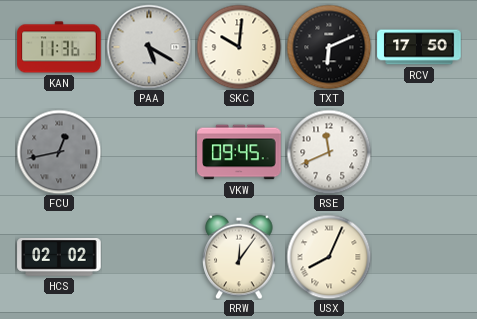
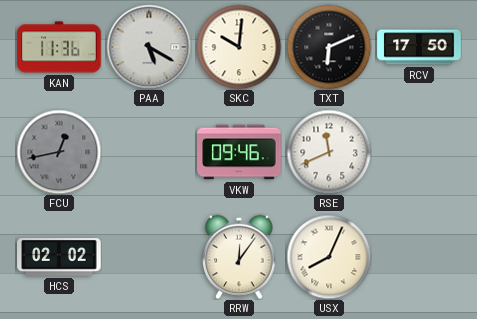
VKW: 09:45 -> 09:46 (239, 152)
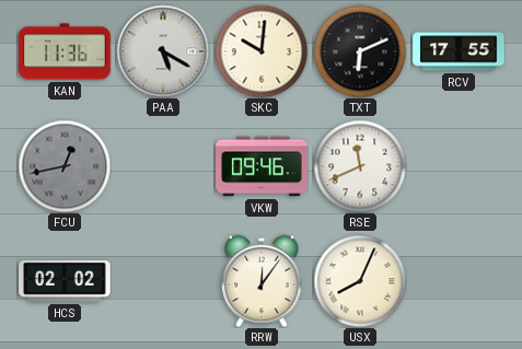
RCV: 17:50 -> 17:55 (459, 51)
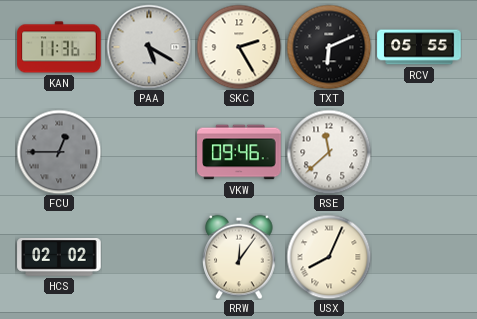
SKC: 10:01 -> 2:25 (239, 47)
RCV: 17:55 -> 05:55 (419, 47)
FCU: 12:43 -> 12:45 (59, 152)
RSE: 11:41 -> 11:38 (329, 152)
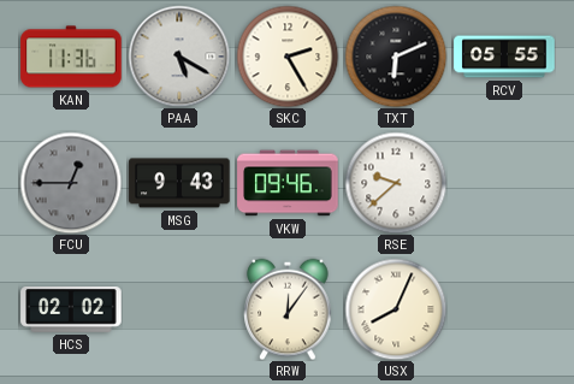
MSG: none -> 9:43 (179, 183)
RSE: 11:38 -> 9:38 (396, 183)
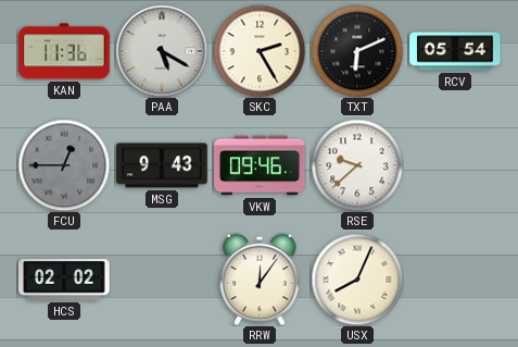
RCV: 05:55 -> 05:54 (455, 51)
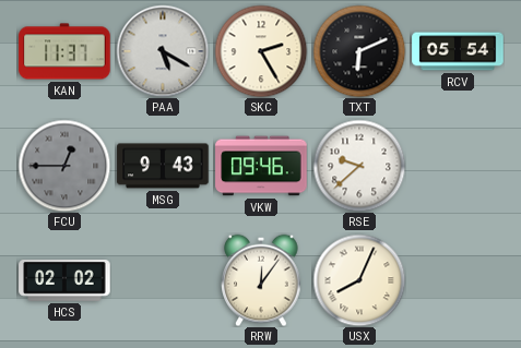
KAN: 11:36 -> 11:37 (64, 51)
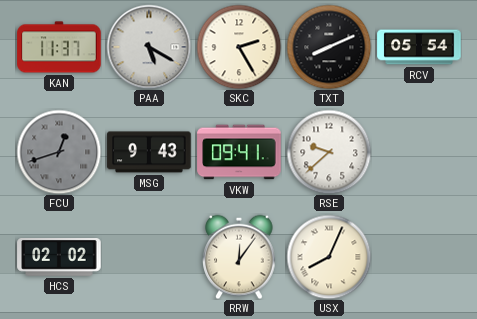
TXT: 6:11 -> 8:11 (329, 47)
FCU: 12:45 -> 12:42 (59, 152)
VKW: 09:46 -> 09:41 (239, 152)
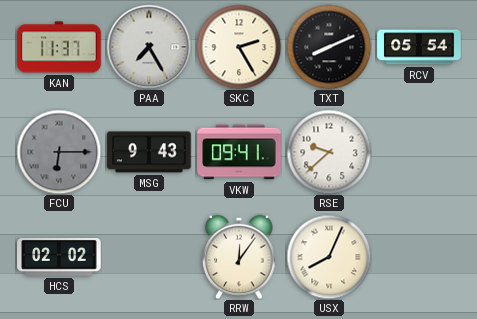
PAA: 5:20 -> 7:25 (149, 47)
FCU: 12:42 -> 6:15 (59, 152)
